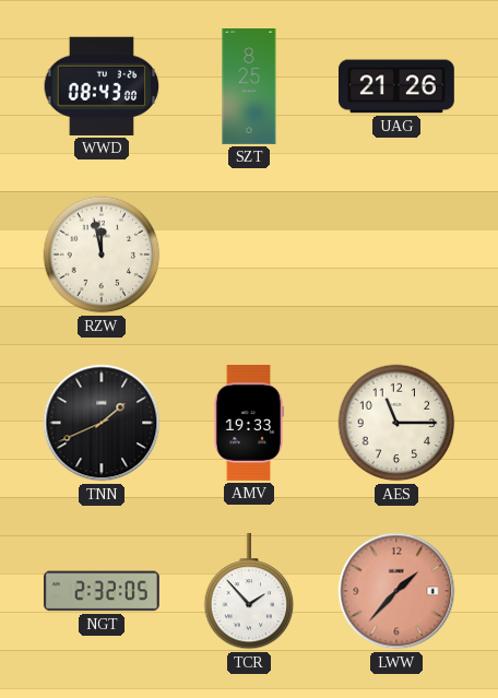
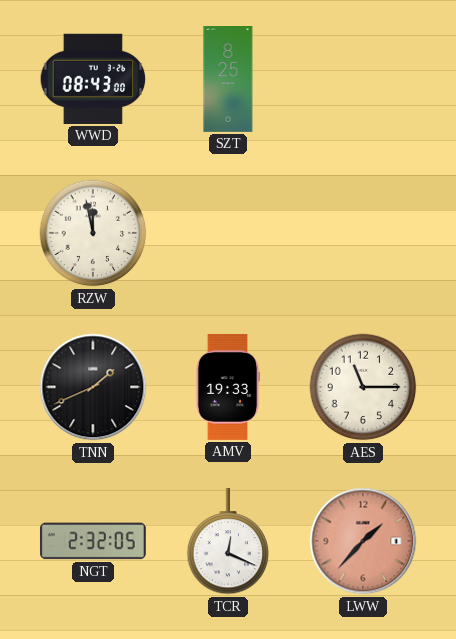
UAG: 21:26 -> none (396, 86)
TCR: 1:53 -> 12:19 (228, 541)
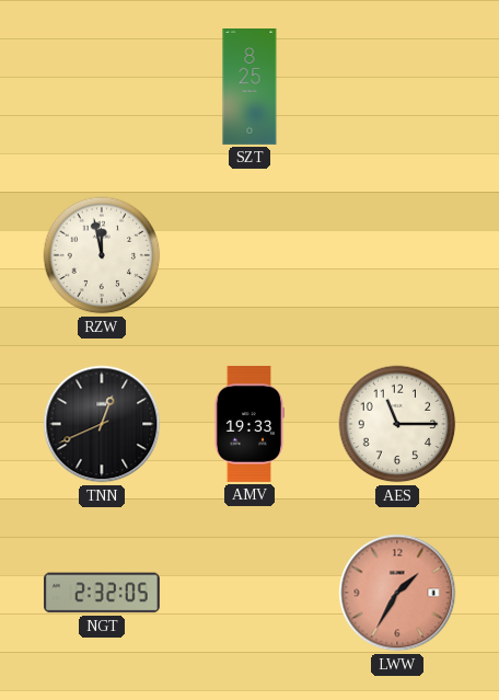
WWD: 08:43 -> none (93, 79)
TNN: 1:41 -> 12:41 (102, 424)
TCR: 12:19 -> none (228, 541)
LWW: 1:37 -> 1:35 (397, 593)
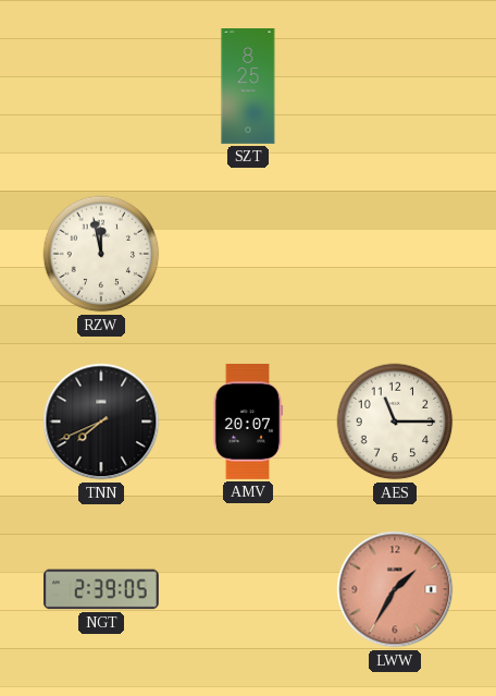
TNN: 12:41 -> 7:41 (101, 422)
AMV: 19:33 -> 20:07 (248, 422)
NGT: 2:32 -> 2:39 (101, 589)
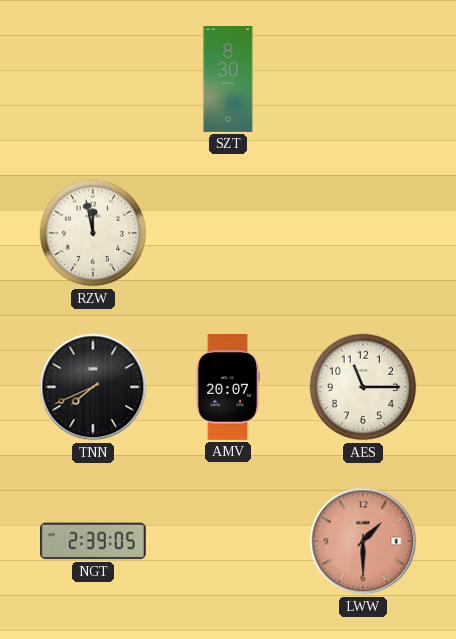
SZT: 8:25 -> 8:30 (228, 80)
LWW: 1:35 -> 1:30 (363, 541)
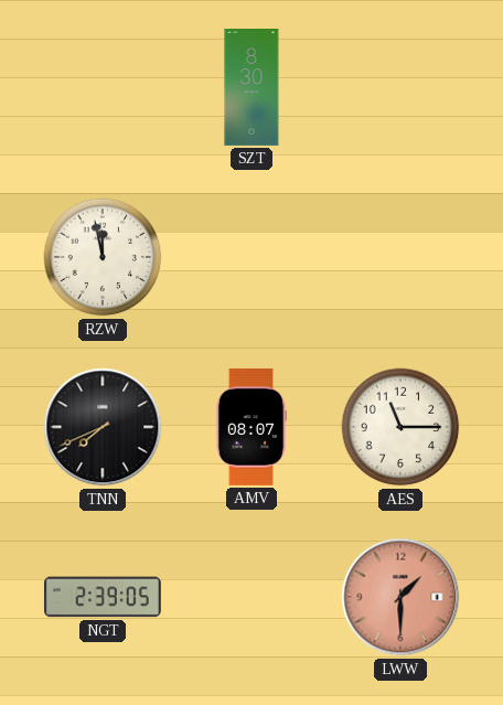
AMV: 20:07 -> 08:07 (251, 427)
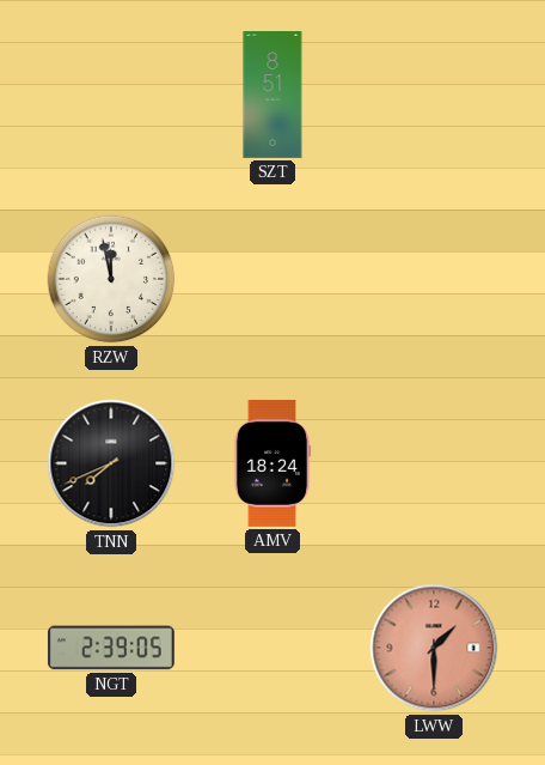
SZT: 8:30 -> 8:51 (272, 96)
AMV: 08:07 -> 18:24 (272, 463)
AES: 11:15 -> none (400, 427)
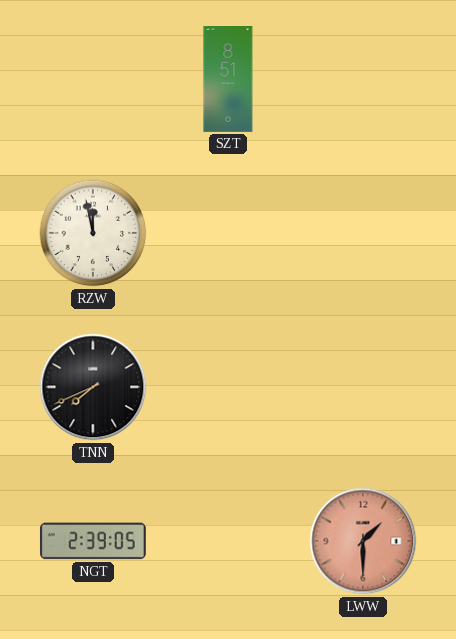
AMV: 18:24 -> none (272, 463)
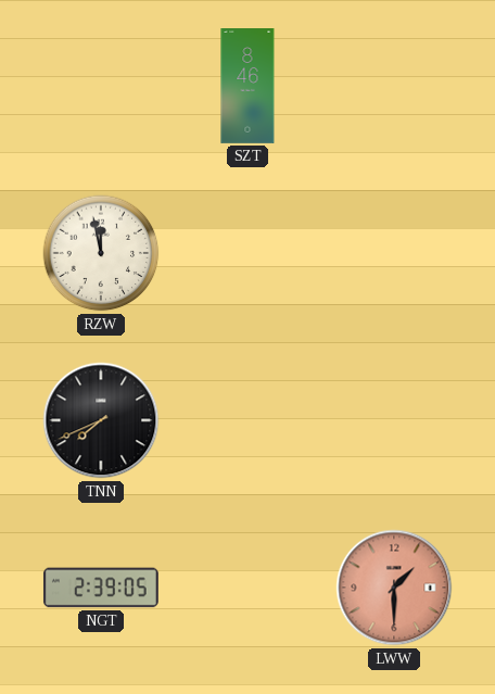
SZT: 8:51 -> 8:46 (247, 87)
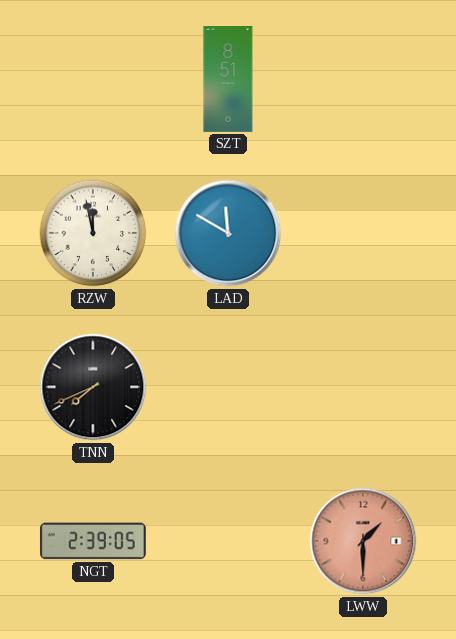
SZT: 8:46 -> 8:51 (228, 80)
LAD: none -> 11:50 (228, 233)
